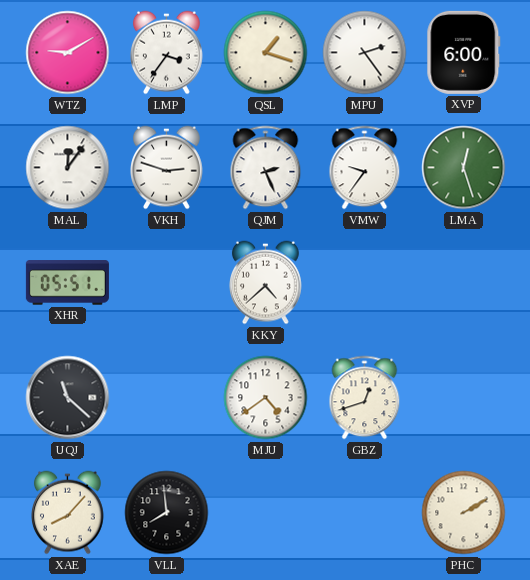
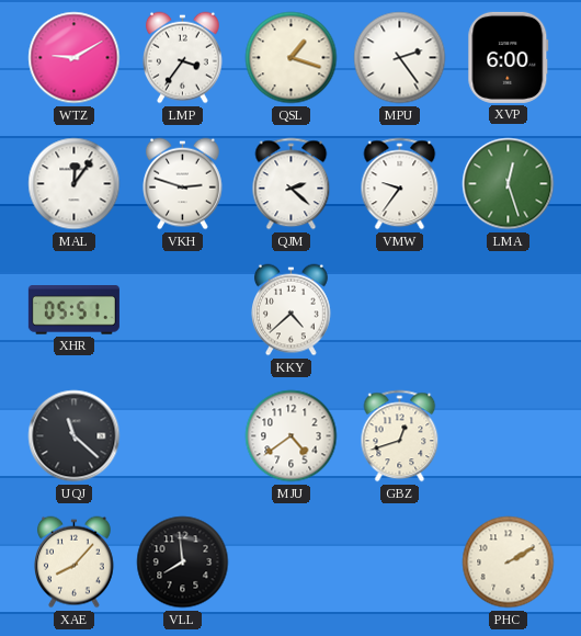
QJM: 2:26 -> 2:22 (292, 184)
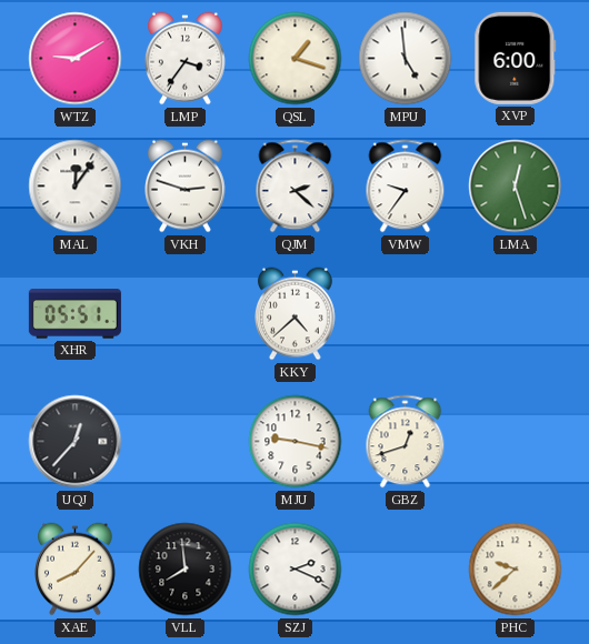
MPU: 2:24 -> 4:59 (406, 59)
UQJ: 11:22 -> 12:37 (76, 442)
MJU: 4:39 -> 9:17 (296, 442)
SZJ: none -> 2:19 (296, 570)
PHC: 2:10 -> 9:38 (516, 570)
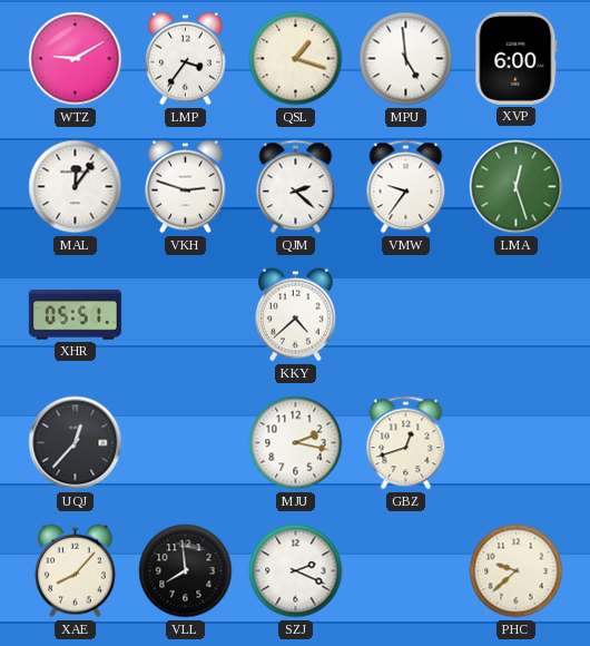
MJU: 9:17 -> 2:17 (296, 443)
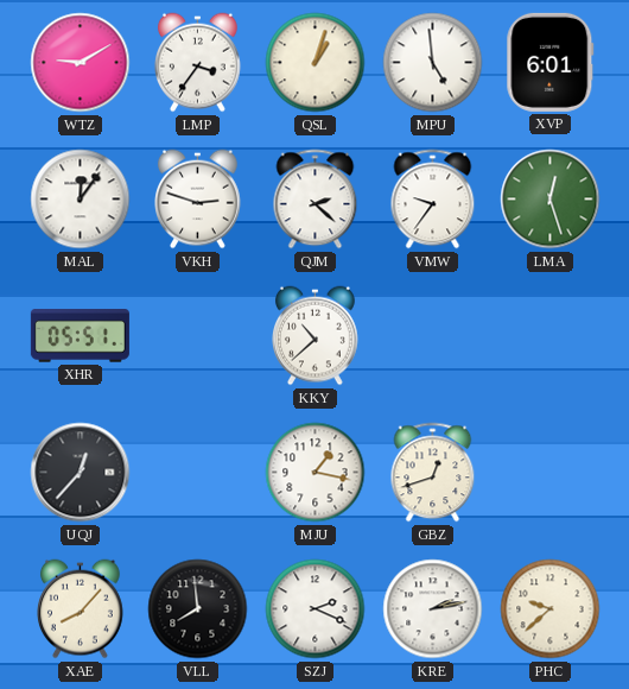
QSL: 1:18 -> 1:03 (316, 63)
XVP: 6:00 -> 6:01 (551, 62)
KKY: 4:38 -> 10:38 (316, 336)
MJU: 2:17 -> 1:17 (316, 473)
KRE: none -> 2:13 (433, 609)
